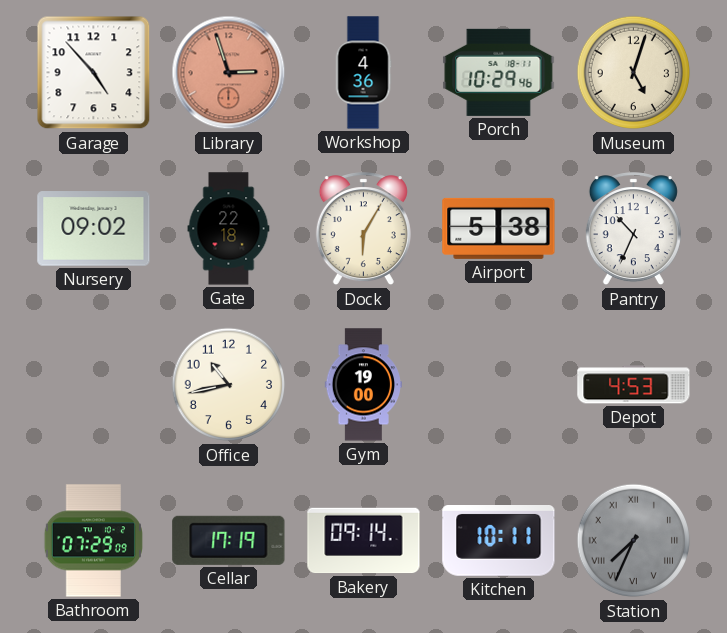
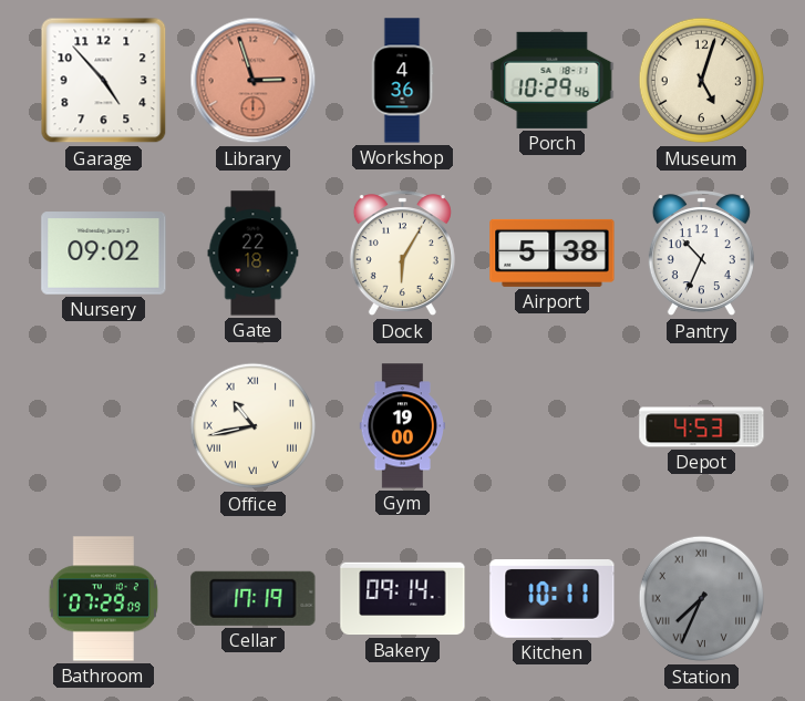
Office numerals: Arabic -> Roman (254, 426)
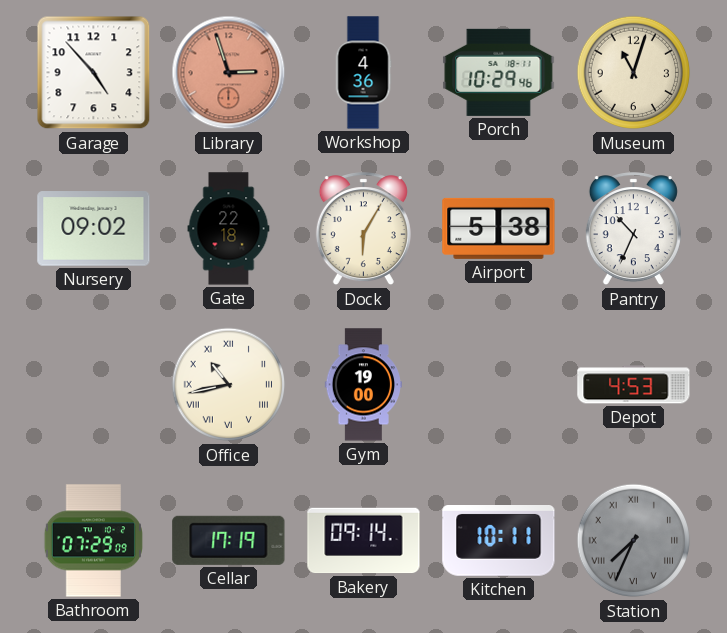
Museum: 5:03 -> 11:03 (634, 73)
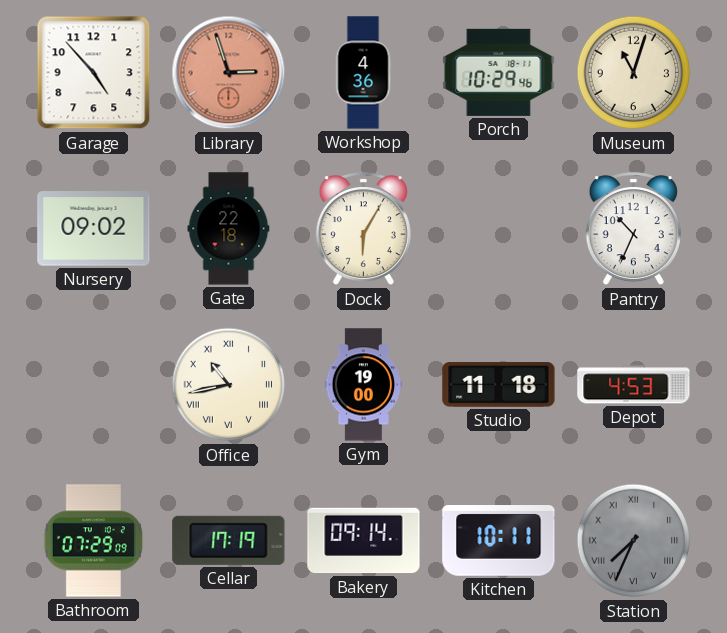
Airport: 5:38 -> none (499, 228)
Studio: none -> 11:18 (499, 385)
